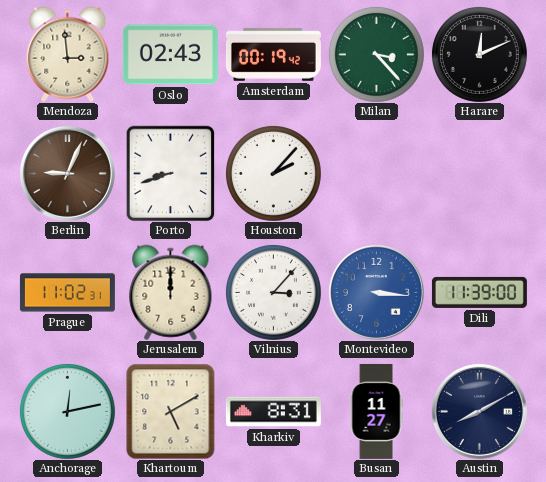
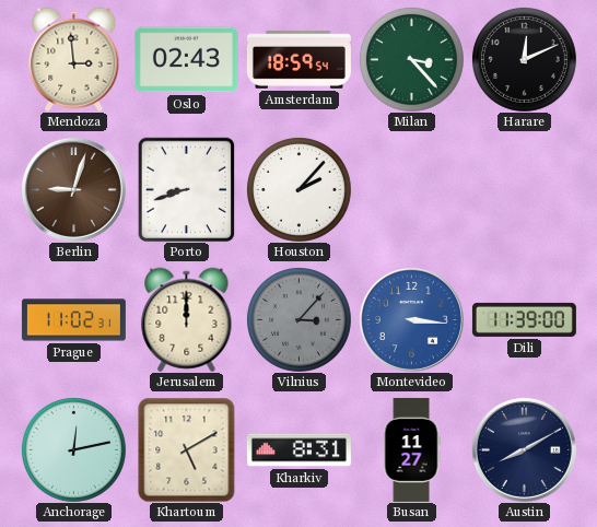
Amsterdam: 00:19 -> 18:59 (298, 60)
Berlin: 9:04 -> 9:03 (73, 189)
Vilnius dial: white -> grey (298, 319)
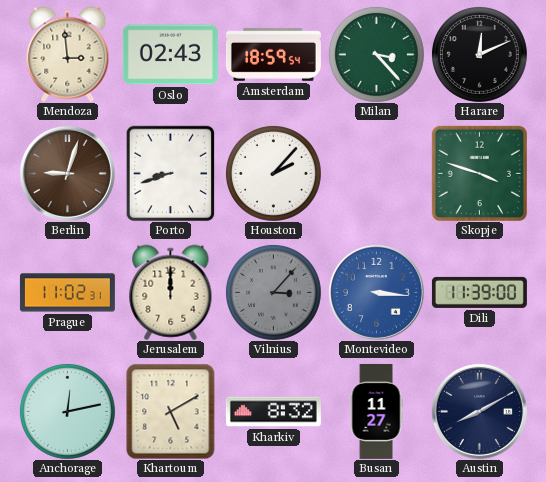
Skopje: none -> 3:48 (479, 173)
Kharkiv: 8:31 -> 8:32 (273, 412)
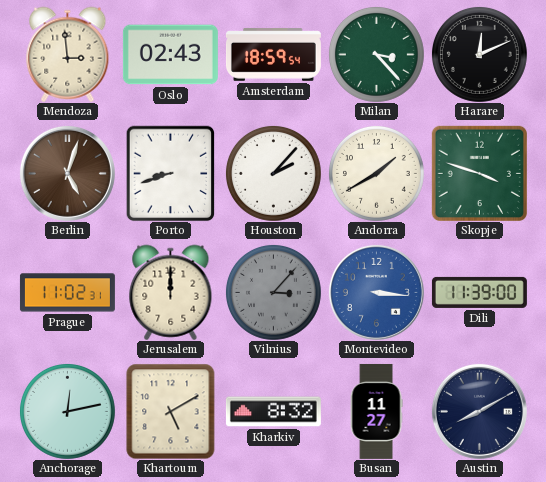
Berlin: 9:03 -> 5:03 (67, 173)
Andorra: none -> 1:40 (376, 173)
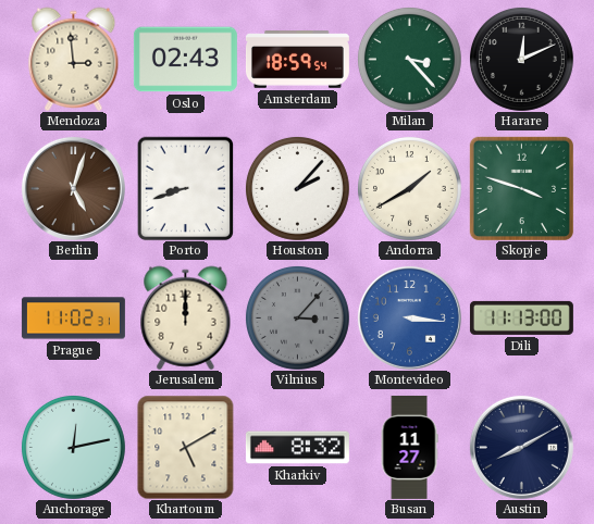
Dili: 11:39 -> 11:13 (521, 317)
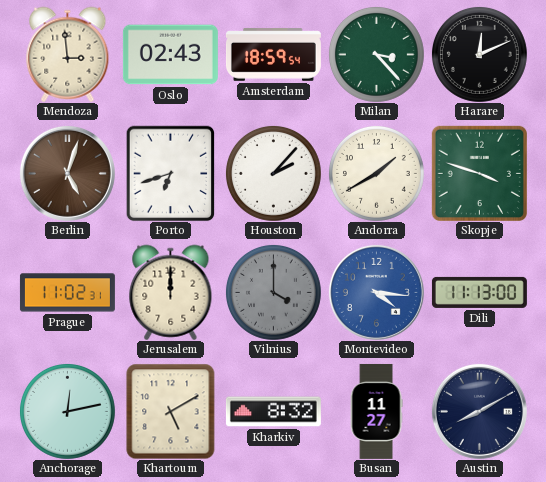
Porto: 8:42 -> 6:42 (171, 173)
Vilnius: 3:07 -> 4:00 (273, 292)
Montevideo: 3:16 -> 4:16 (376, 292)
